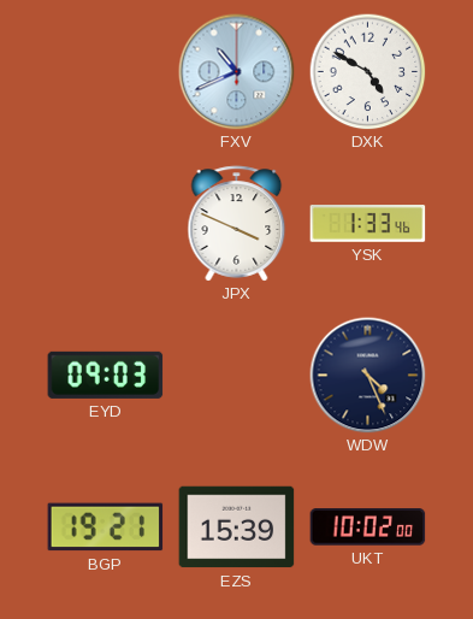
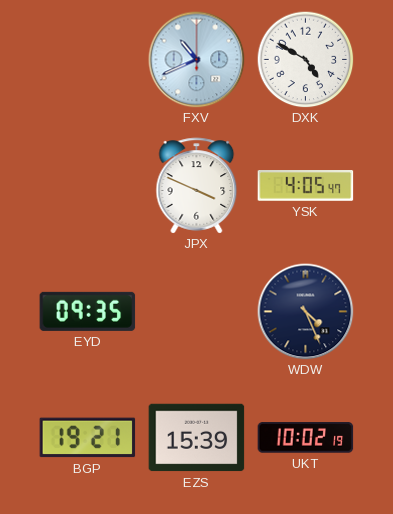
YSK: 1:33 -> 4:05 (306, 186)
EYD: 09:03 -> 09:35 (88, 311)
UKT: 10:02:00 -> 10:02:19 (306, 438)
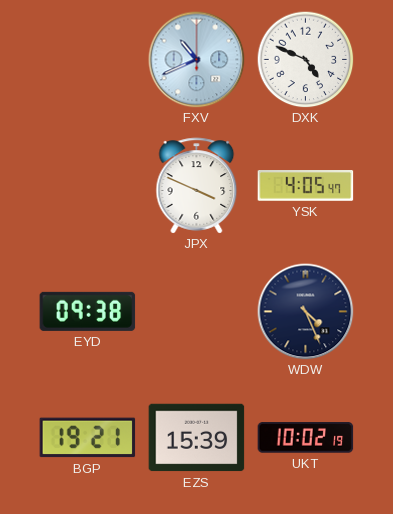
DXK: 4:50 -> 4:49 (305, 59)
EYD: 09:35 -> 09:38 (88, 311)
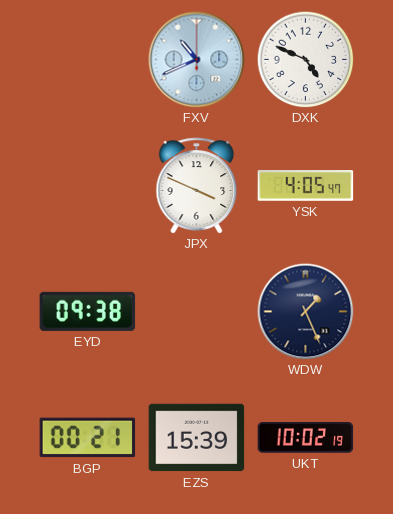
WDW: 4:26 -> 1:26 (306, 312)
BGP: 19:21 -> 00:21 (88, 438)
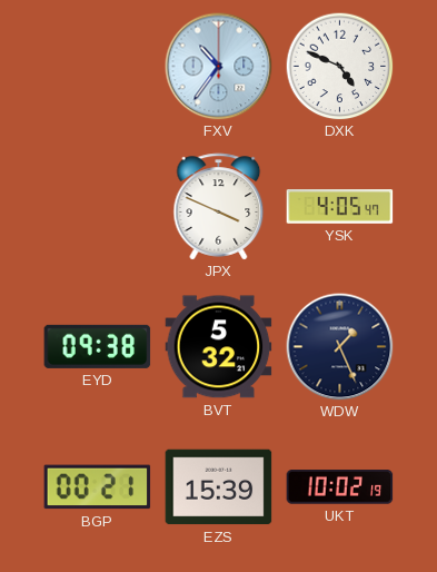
FXV: 10:41 -> 10:36 (219, 67)
BVT: none -> 5:32 (219, 347)
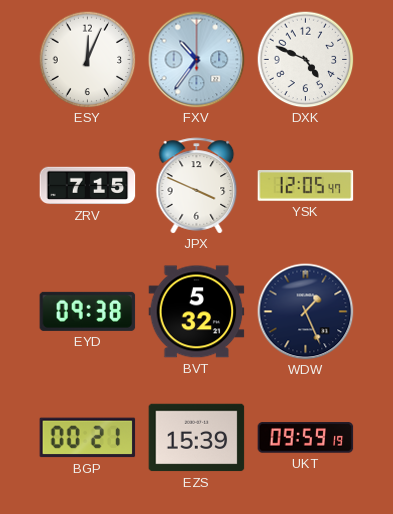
ESY: none -> 12:04 (87, 59)
ZRV: none -> 7:15 (88, 186)
YSK: 4:05 -> 12:05 (306, 186)
UKT: 10:02 -> 09:59 (306, 438)
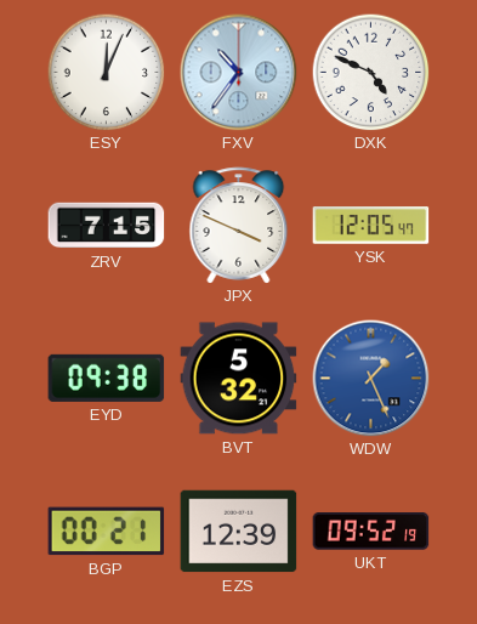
WDW dial: navy -> blue (371, 379)
EZS: 15:39 -> 12:39 (239, 532)
UKT: 09:59 -> 09:52 (371, 532)
